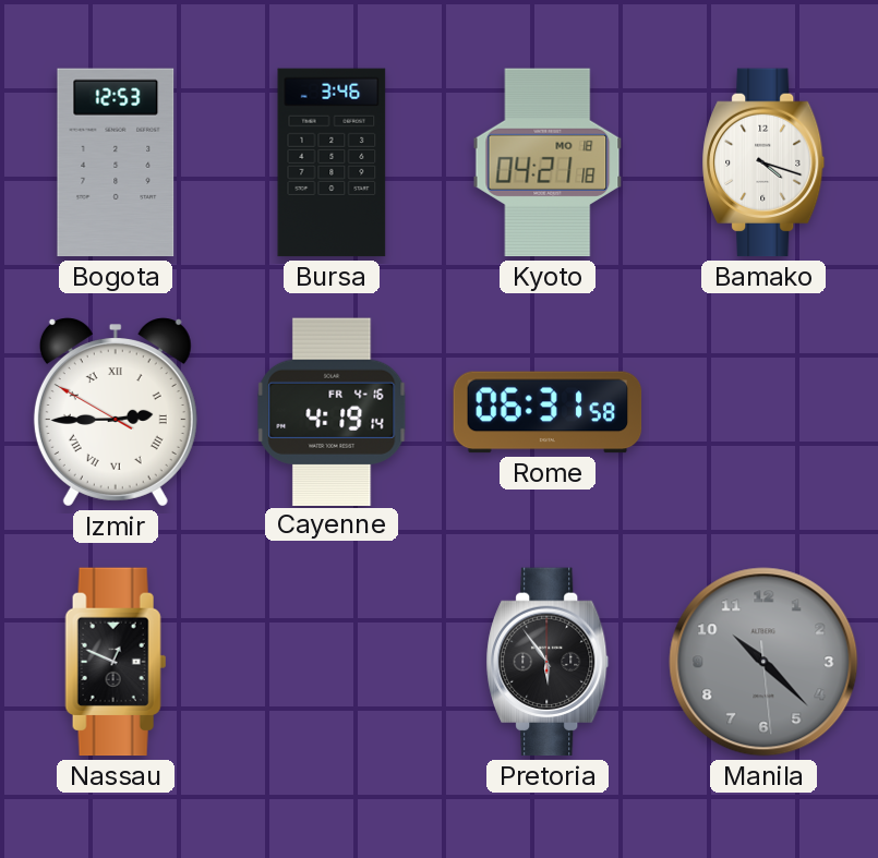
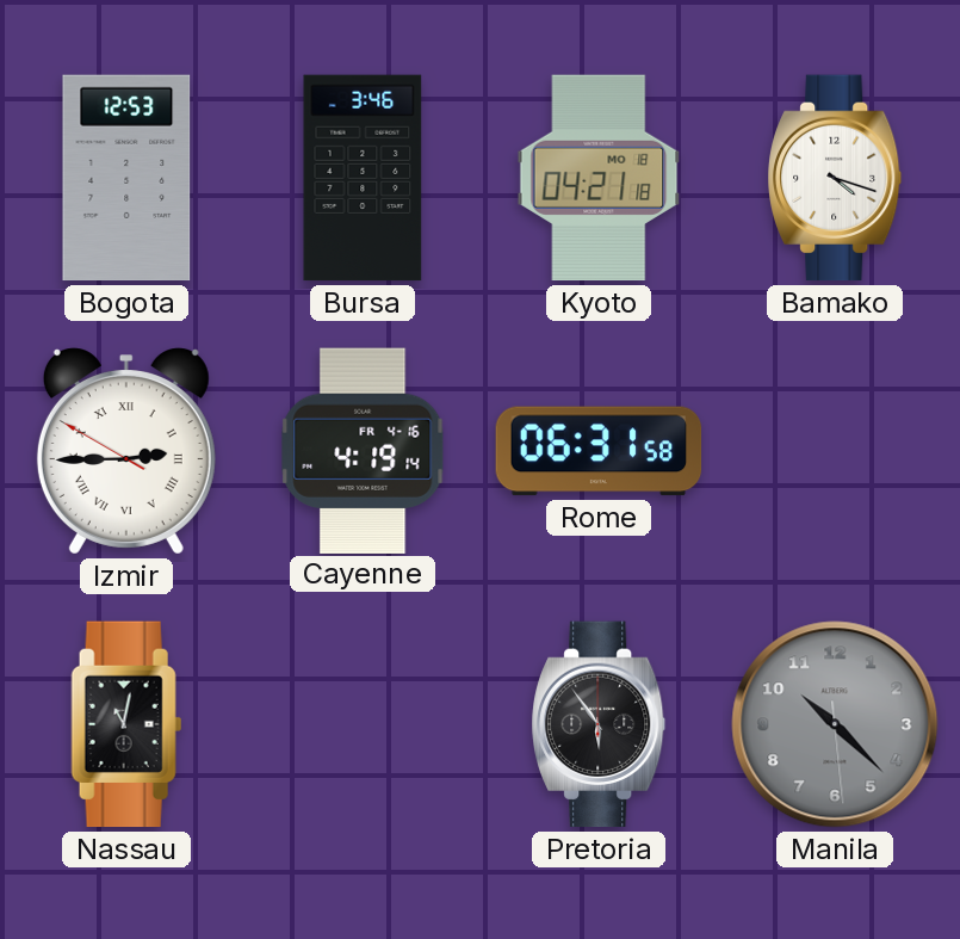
Nassau: 12:49 -> 11:02 (126, 724)
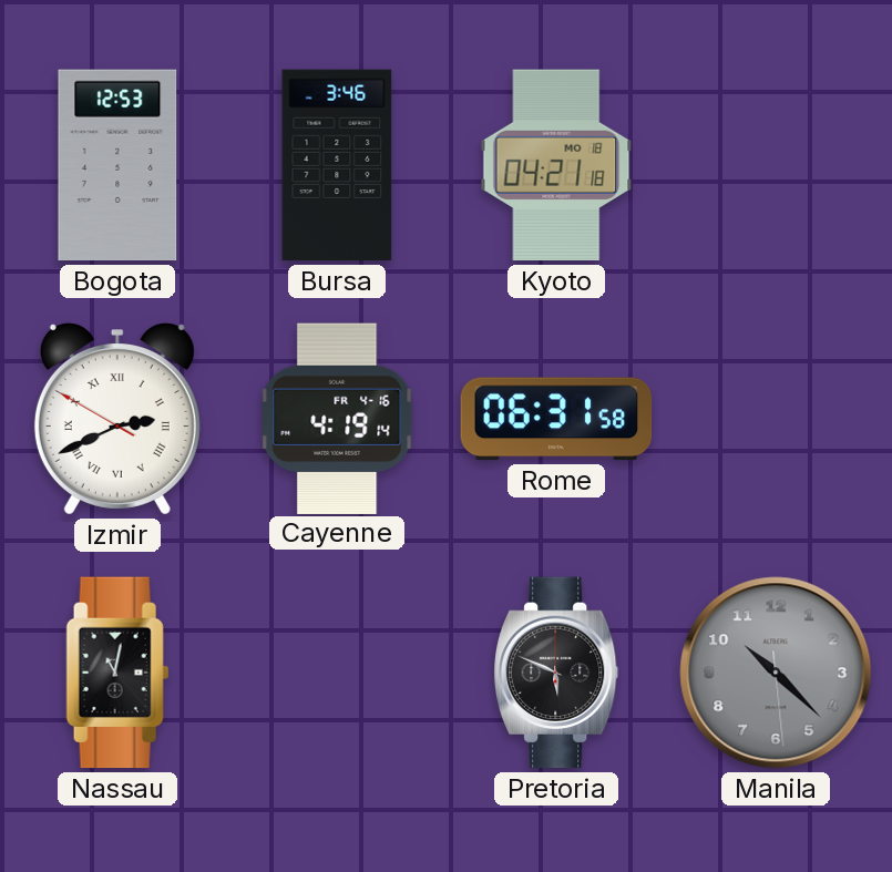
Bamako: 4:18 -> none (835, 178)
Izmir: 2:44 -> 2:40 (117, 419)
Pretoria: 5:54 -> 5:49 (556, 673)
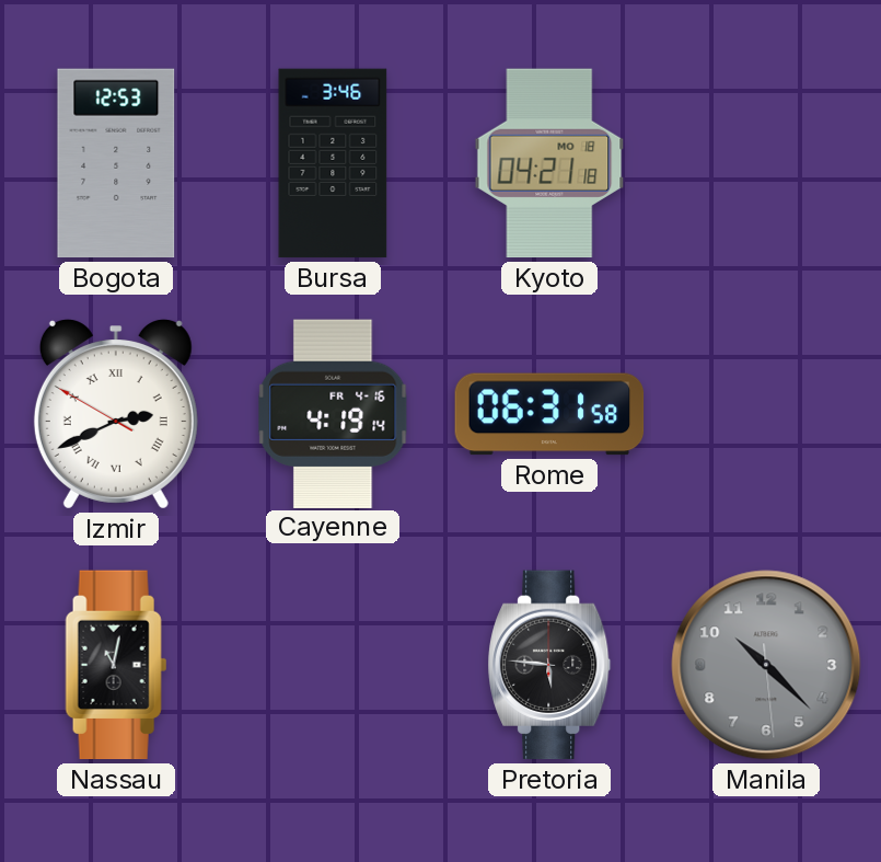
Pretoria: 5:49 -> 5:46 (549, 665)
